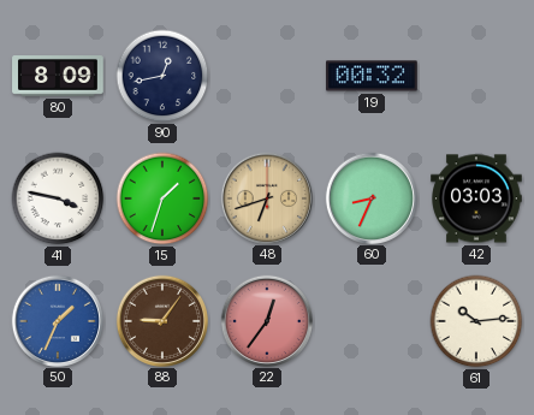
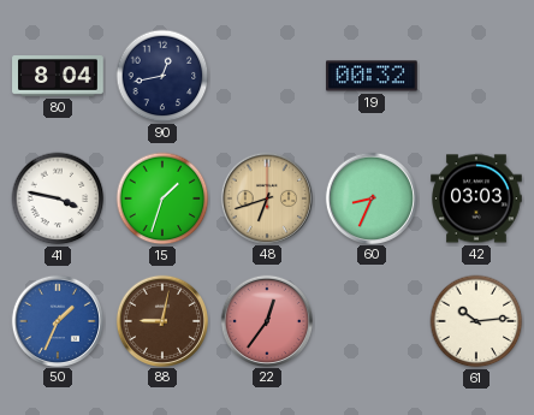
80: 8:09 -> 8:04 (58, 77)
88: 9:06 -> 9:02 (161, 320)
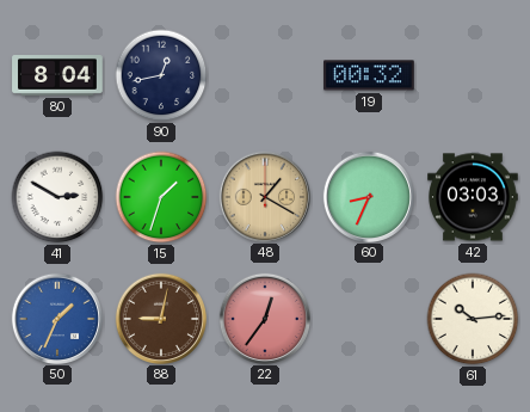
41: 3:47 -> 2:50 (57, 197)
48: 6:42 -> 1:20 (264, 196)
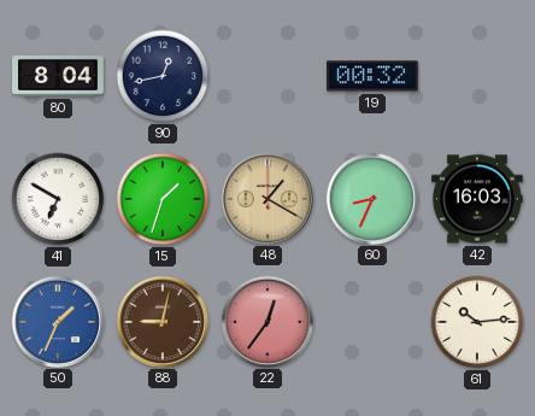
41: 2:50 -> 6:50 (58, 199)
42: 03:03 -> 16:03 (477, 199)
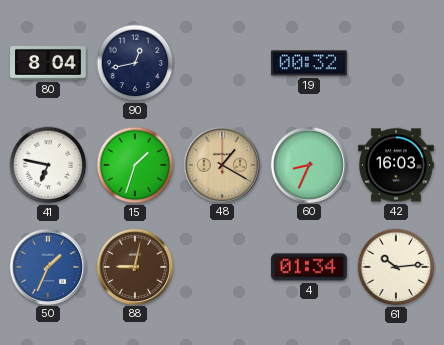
41: 6:50 -> 6:47 (48, 165)
22: 12:36 -> none (266, 321)
4: none -> 01:34 (309, 267)
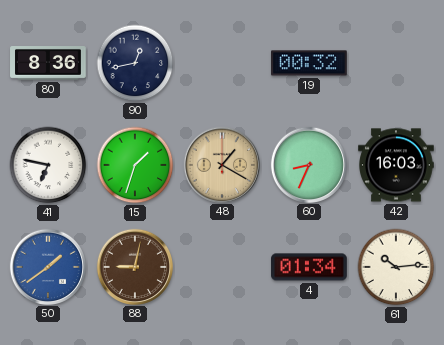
80: 8:04 -> 8:36 (48, 64)
50: 1:34 -> 1:39 (47, 266)
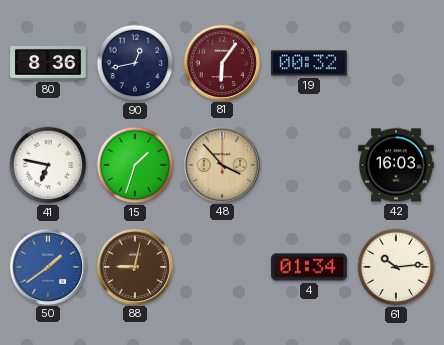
81: none -> 6:06 (221, 62)
48: 1:20 -> 3:53 (221, 164)
60: 8:34 -> none (308, 164)
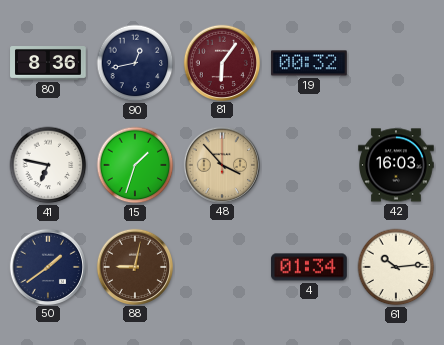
50 dial: blue -> navy (47, 266)
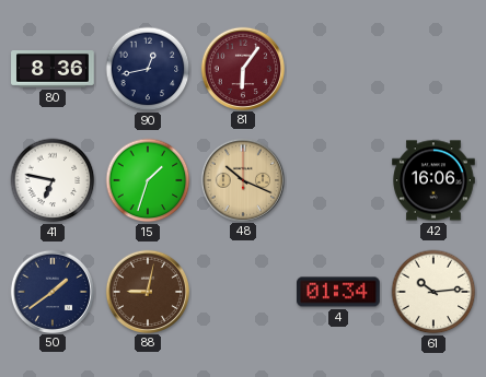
19: 00:32 -> none (309, 63)
48: 3:53 -> 10:19 (242, 179)
42: 16:03 -> 16:06 (433, 180)
